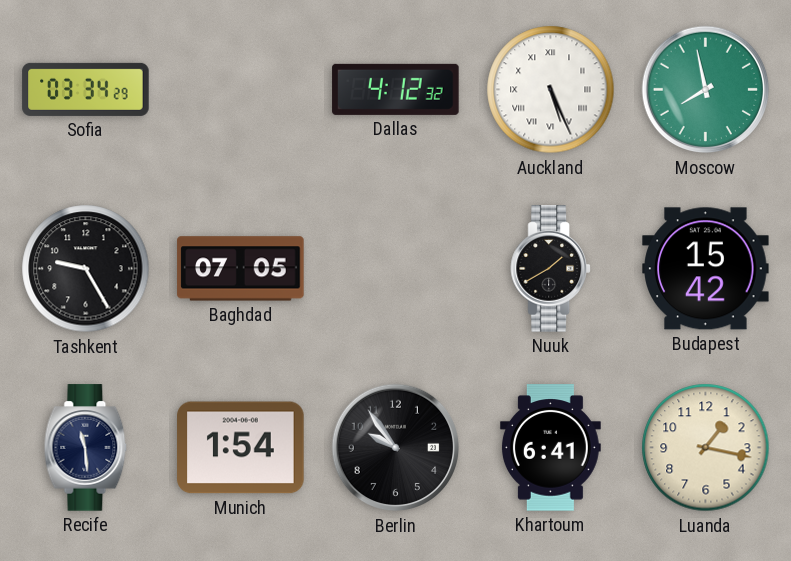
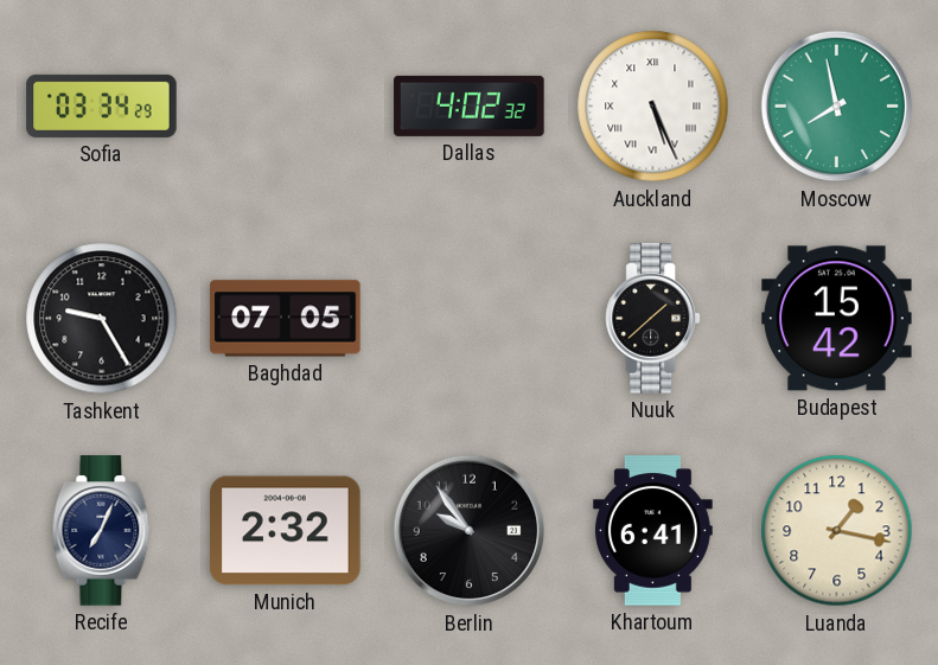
Dallas: 4:12 -> 4:02 (470, 105)
Nuuk: 1:40 -> 1:38 (652, 319)
Recife: 11:29 -> 7:04 (102, 531)
Munich: 1:54 -> 2:32 (286, 531)
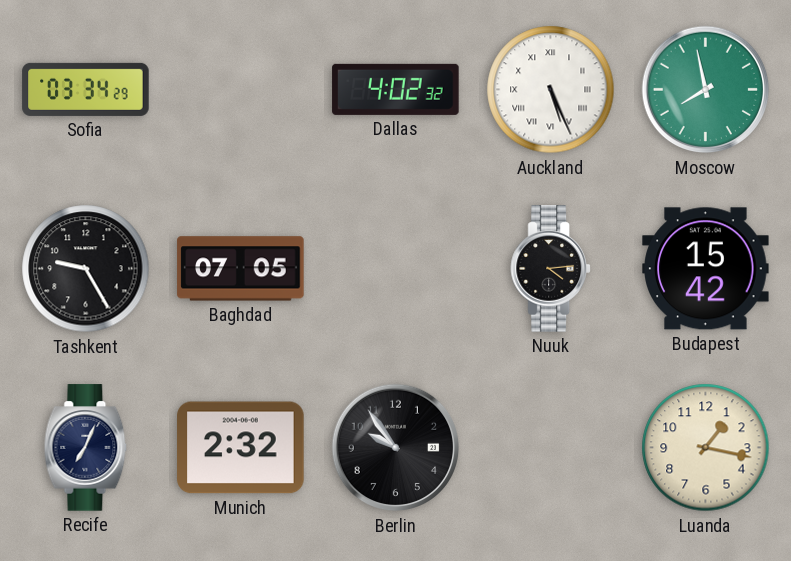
Nuuk: 1:38 -> 4:14 (550, 269)
Khartoum: 6:41 -> none (652, 531)
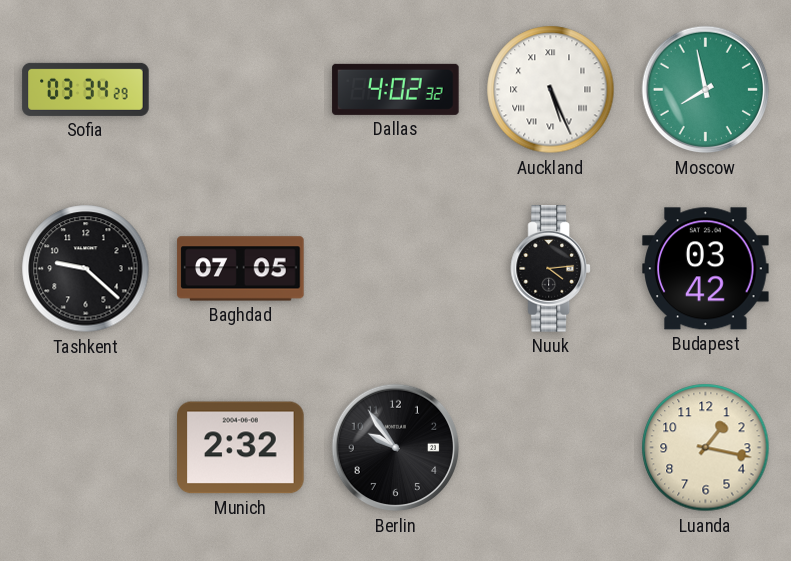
Tashkent: 9:25 -> 9:22 (86, 269)
Budapest: 15:42 -> 03:42 (706, 269)
Recife: 7:04 -> none (86, 448)
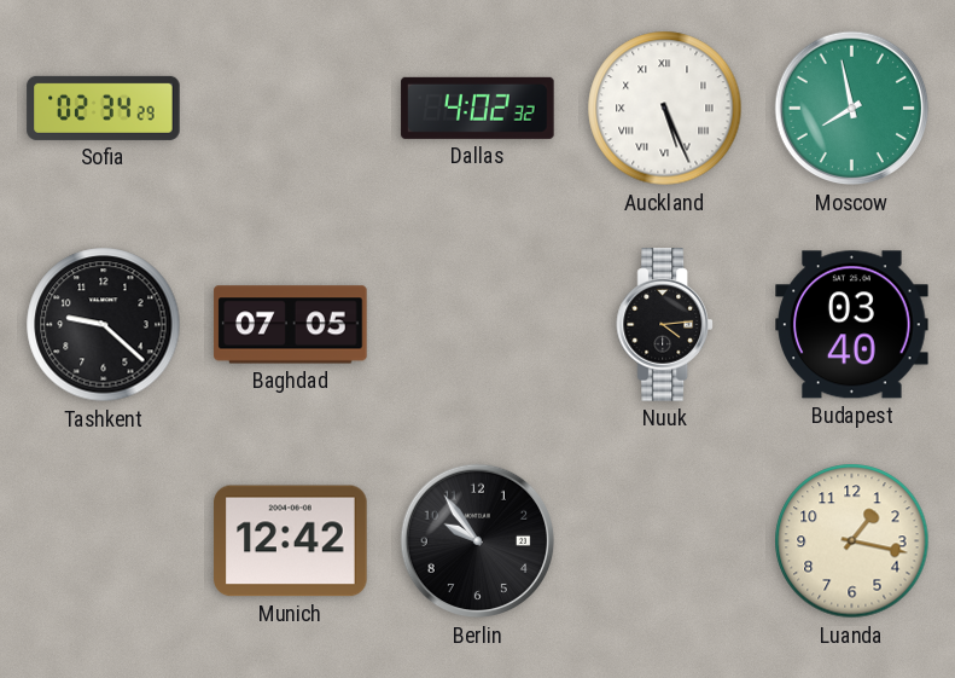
Sofia: 03:34 -> 02:34 (104, 108)
Budapest: 03:42 -> 03:40 (852, 325)
Munich: 2:32 -> 12:42 (291, 541)
